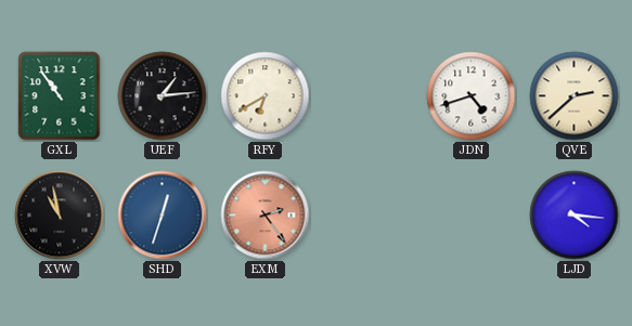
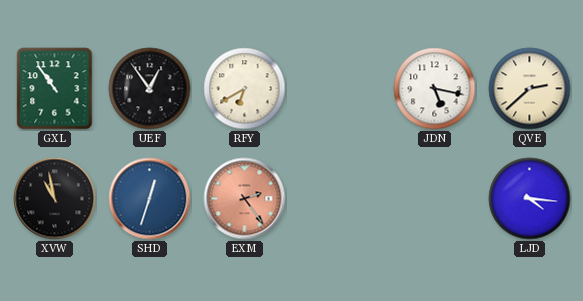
UEF: 1:14 -> 12:54 (150, 89)
JDN: 4:42 -> 5:17 (435, 89)
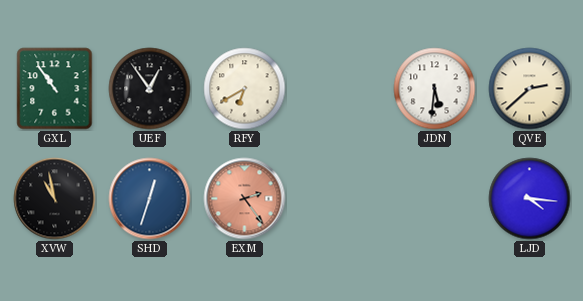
JDN: 5:17 -> 5:31 (435, 89)
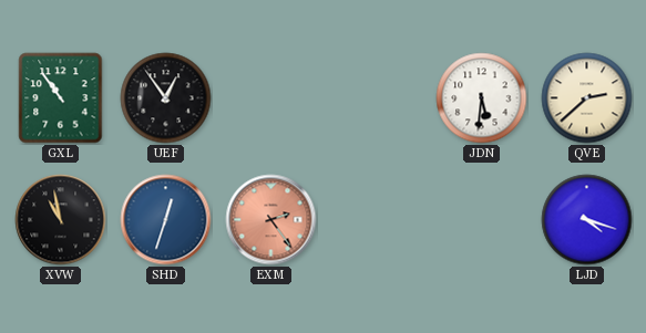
RFY: 6:40 -> none (245, 89)
LJD: 4:16 -> 4:18 (587, 220)
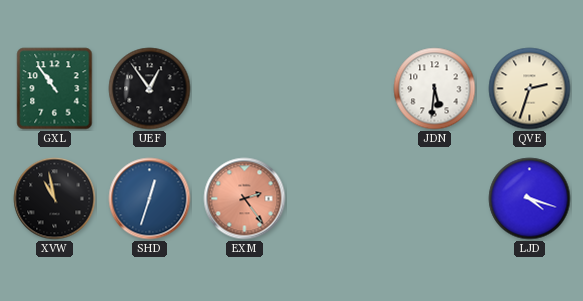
QVE: 2:38 -> 2:33 (530, 89)
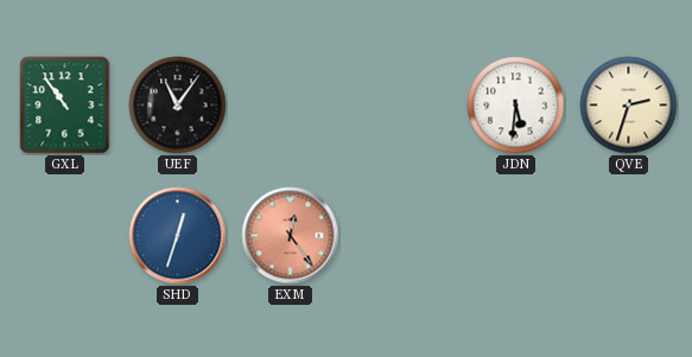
UEF: 12:54 -> 11:06 (178, 106)
XVW: 10:58 -> none (55, 199)
EXM: 2:24 -> 12:24 (291, 236)
LJD: 4:18 -> none (530, 199)
